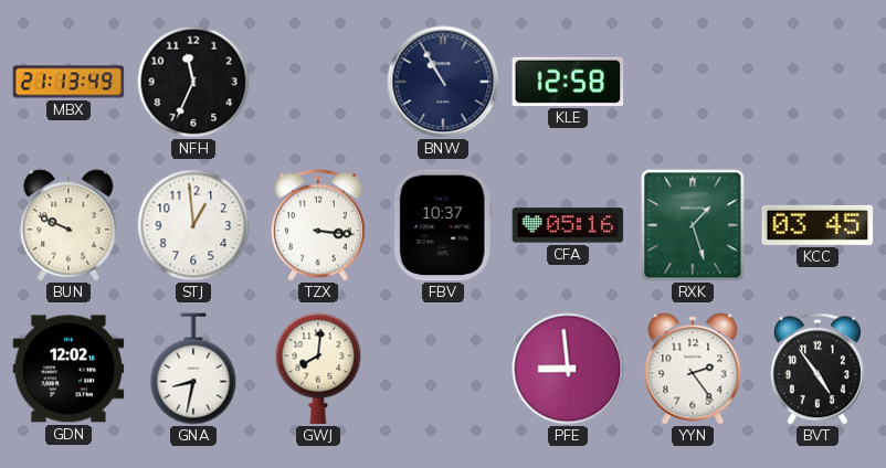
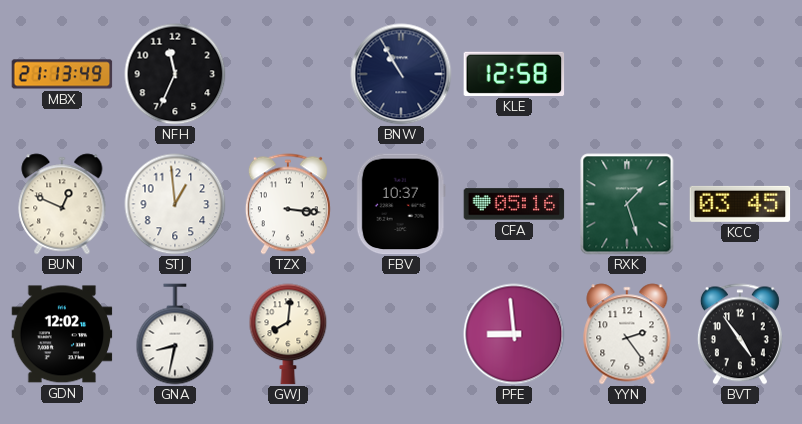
BUN: 9:49 -> 12:49 (62, 204)
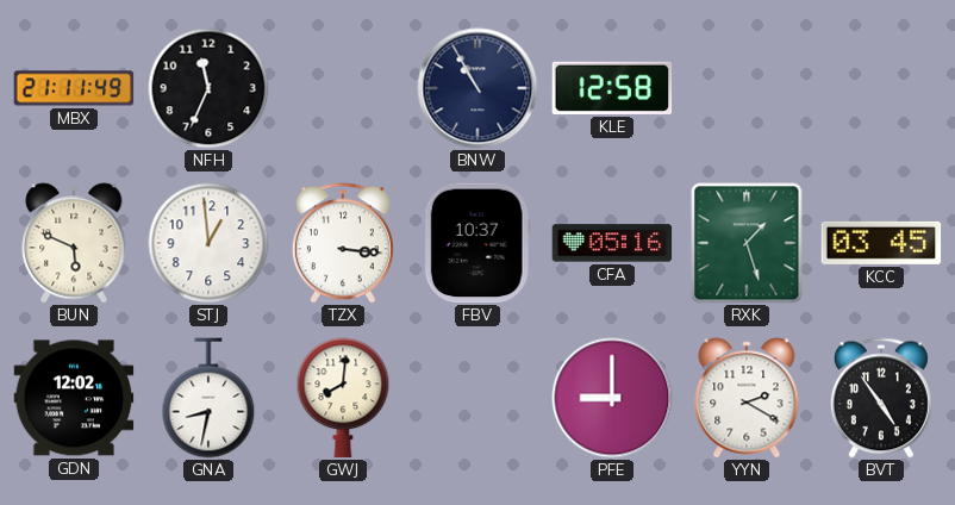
MBX: 21:13 -> 21:11 (74, 88)
BUN: 12:49 -> 5:49 (74, 243)
PFE: 8:59 -> 9:00 (612, 398)
YYN: 2:24 -> 2:20 (747, 398)
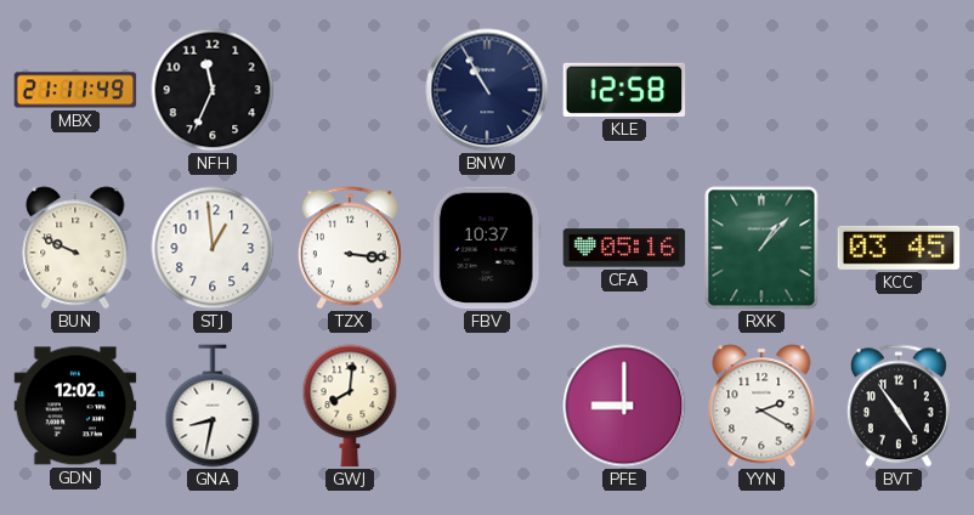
BUN: 5:49 -> 9:49 (75, 248)
RXK: 1:27 -> 1:07 (761, 248)
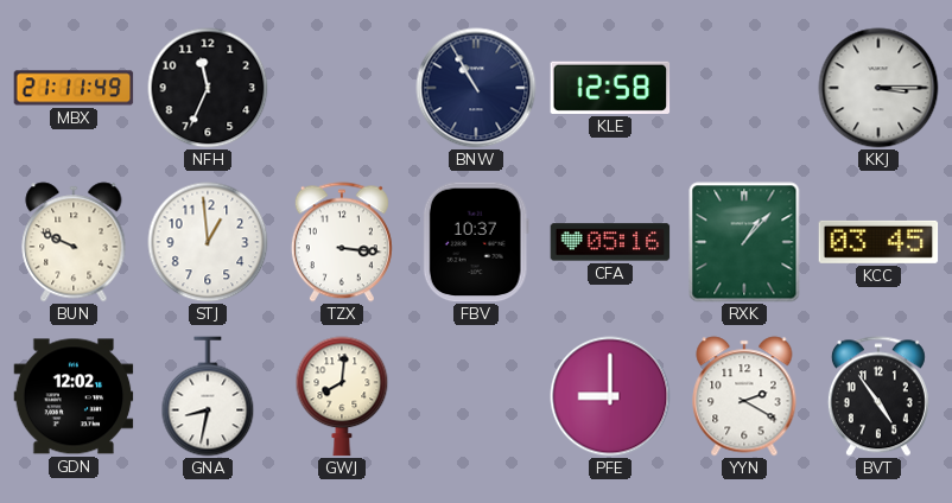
KKJ: none -> 3:15 (878, 88)
